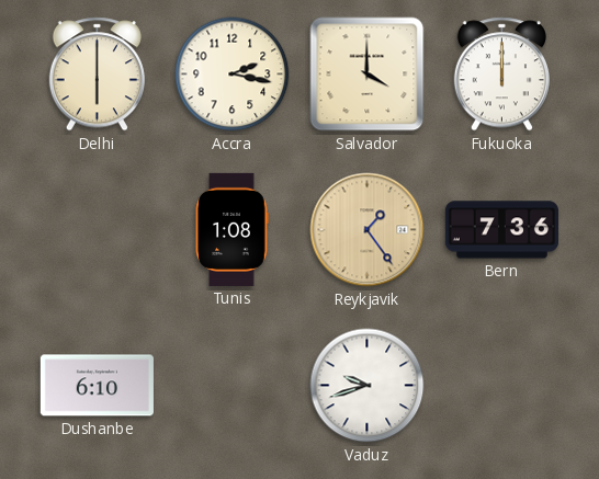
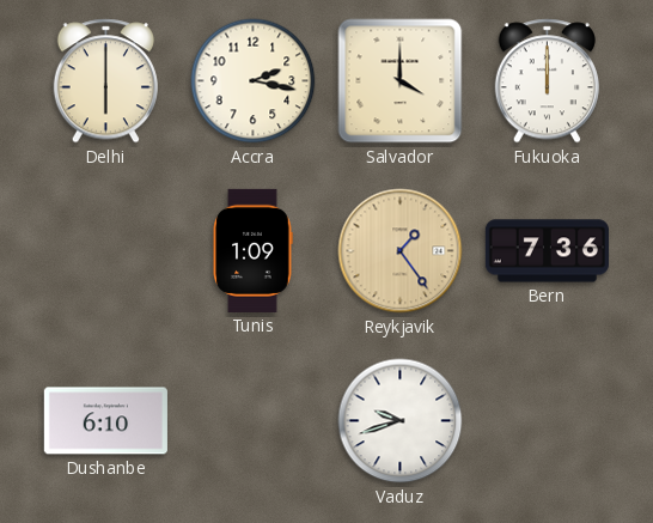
Tunis: 1:08 -> 1:09 (252, 250)
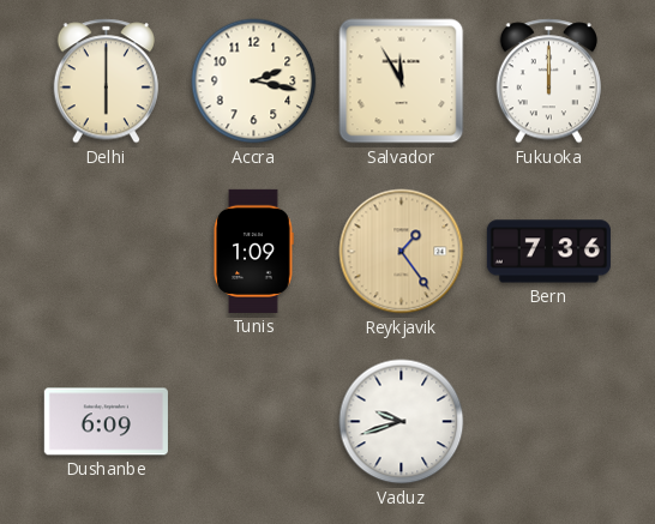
Salvador: 4:00 -> 11:55 (402, 82)
Dushanbe: 6:10 -> 6:09 (106, 422)
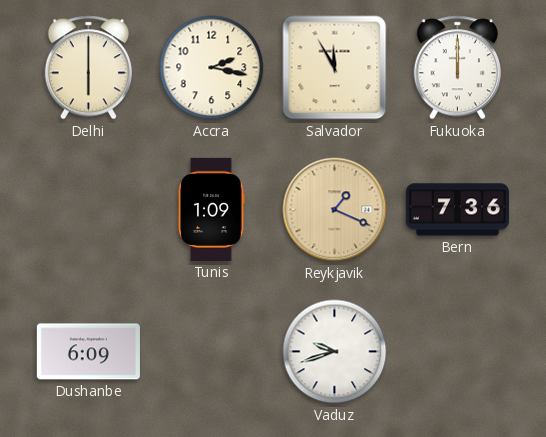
Reykjavik: 1:24 -> 1:19 (335, 210)
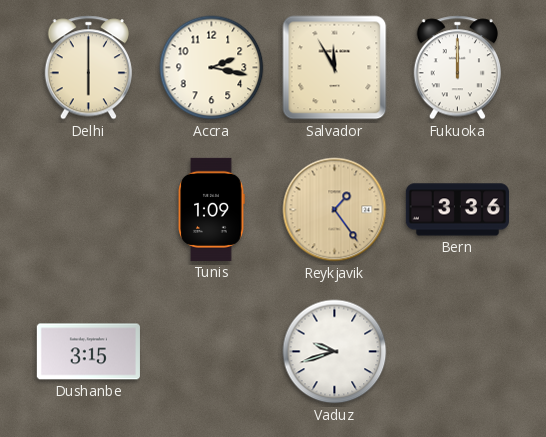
Reykjavik: 1:19 -> 1:24 (335, 210)
Bern: 7:36 -> 3:36 (457, 210)
Dushanbe: 6:09 -> 3:15 (88, 352)
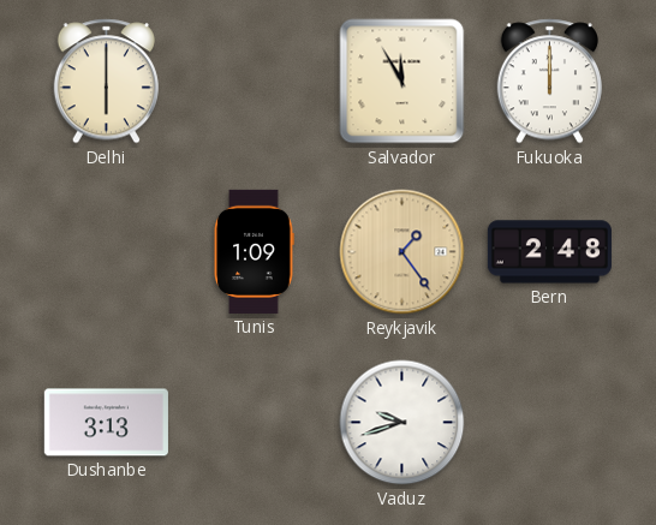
Accra: 2:17 -> none (212, 68)
Bern: 3:36 -> 2:48 (549, 252)
Dushanbe: 3:15 -> 3:13 (106, 423)
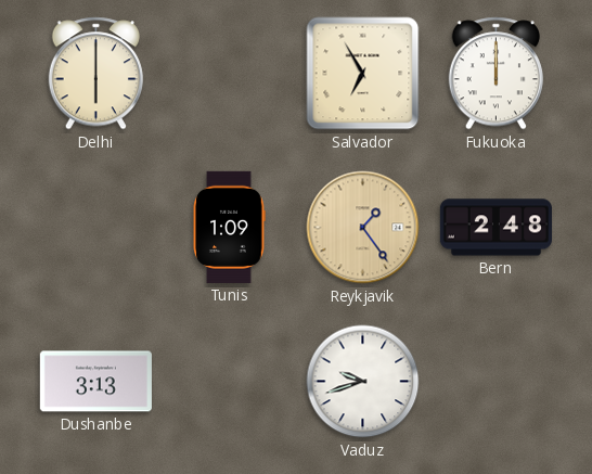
Salvador: 11:55 -> 6:55 (363, 74)
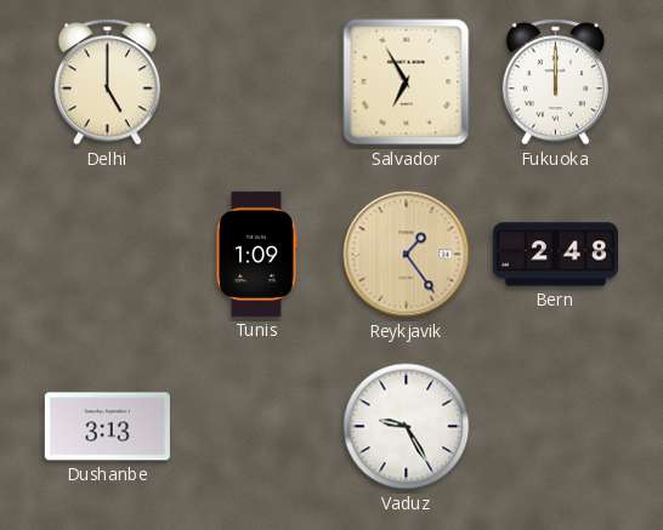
Delhi: 6:00 -> 5:00 (107, 82)
Vaduz: 9:42 -> 9:25 (407, 427)
